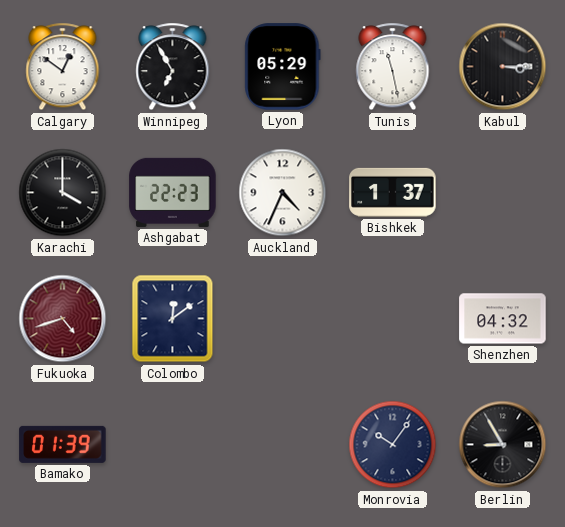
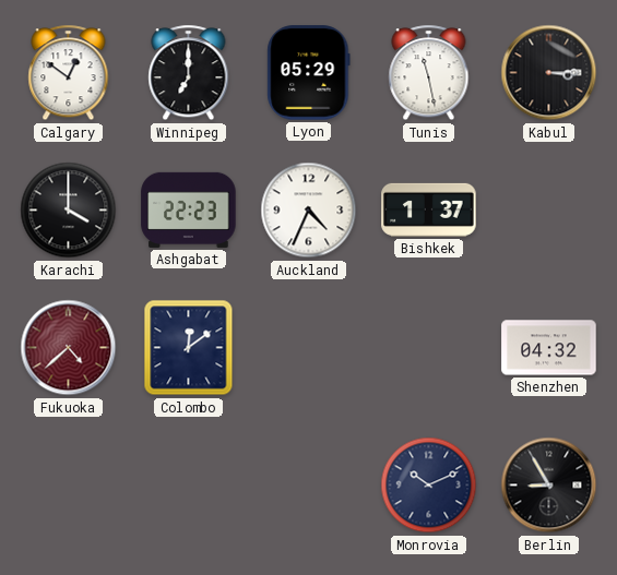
Winnipeg: 6:55 -> 7:00 (189, 73)
Fukuoka: 4:42 -> 4:38 (69, 348)
Bamako: 01:39 -> none (63, 444)
Monrovia: 10:06 -> 10:11 (429, 486)
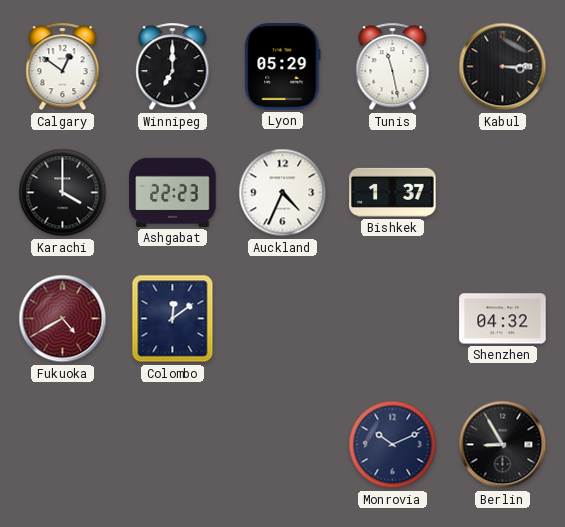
Fukuoka: 4:38 -> 4:40 (63, 319)
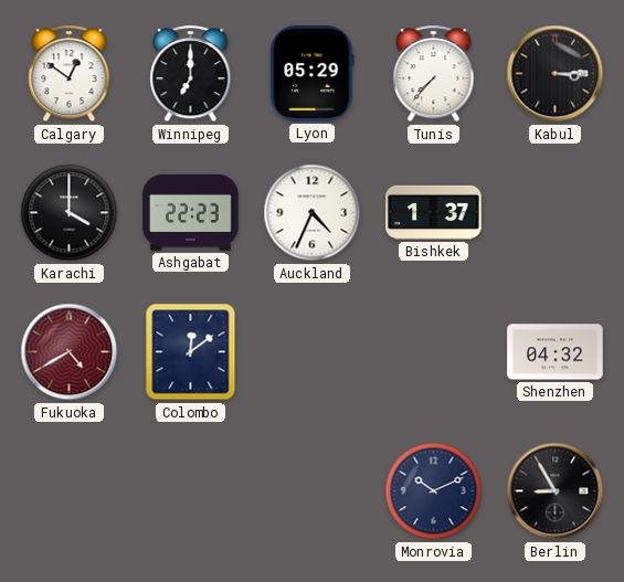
Tunis: 11:28 -> 7:37 (434, 74)
